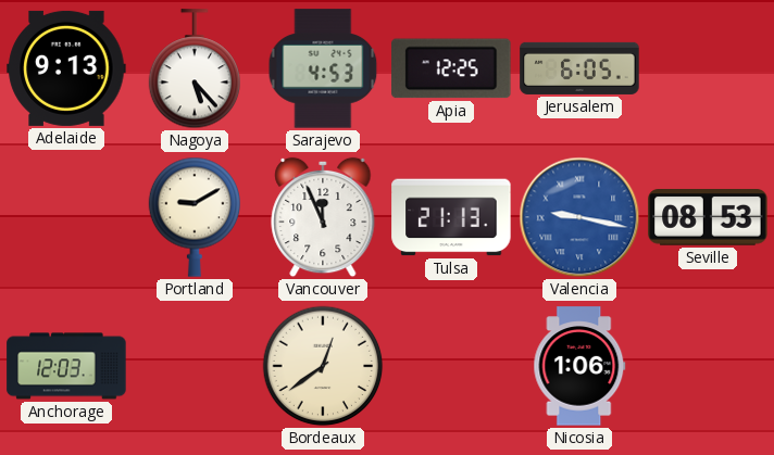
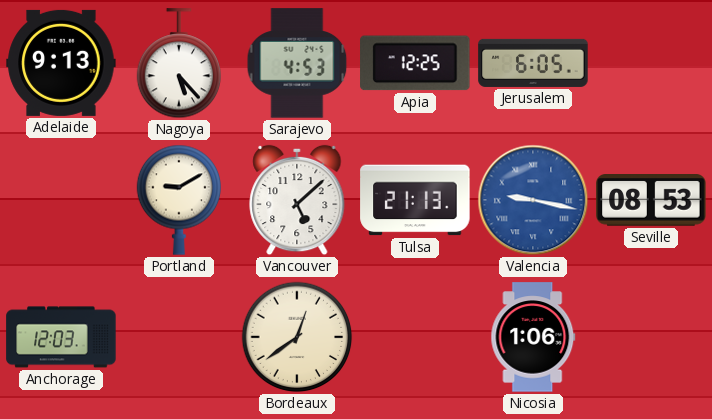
Vancouver: 11:56 -> 5:08 (297, 200)
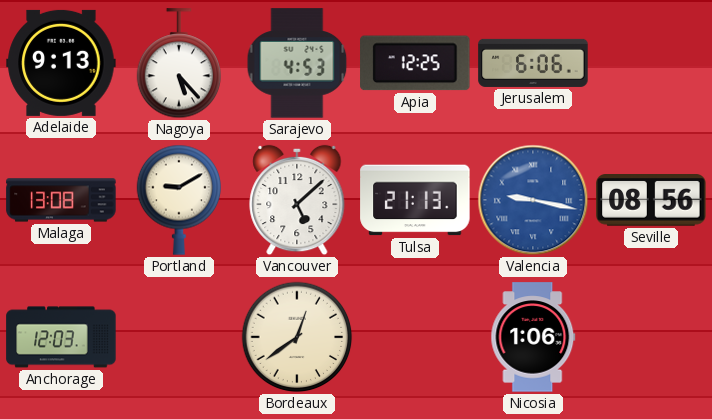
Jerusalem: 6:05 -> 6:06 (533, 63)
Malaga: none -> 13:08 (61, 200)
Seville: 08:53 -> 08:56 (651, 201)
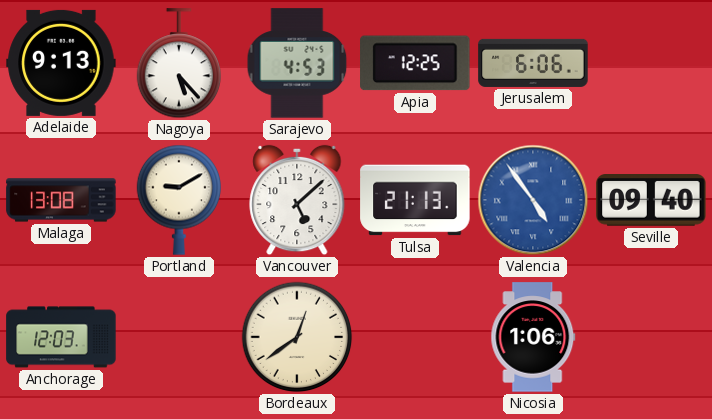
Valencia: 9:17 -> 4:54 (533, 200)
Seville: 08:56 -> 09:40 (651, 201)
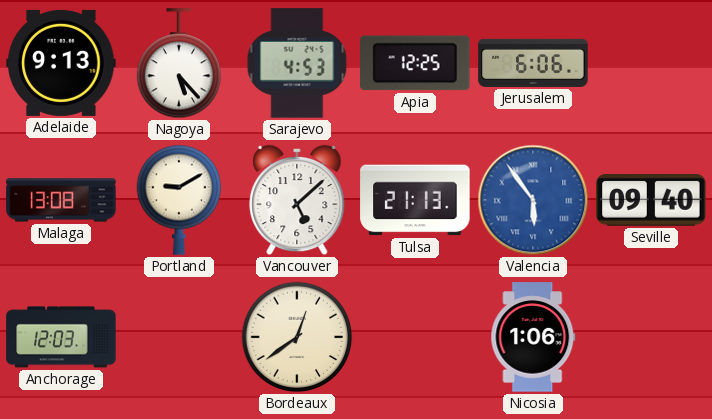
Valencia: 4:54 -> 5:54 (533, 200)
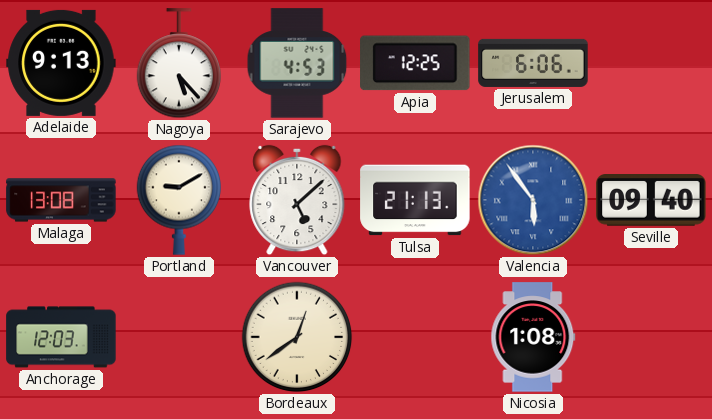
Nicosia: 1:06 -> 1:08 (533, 337)
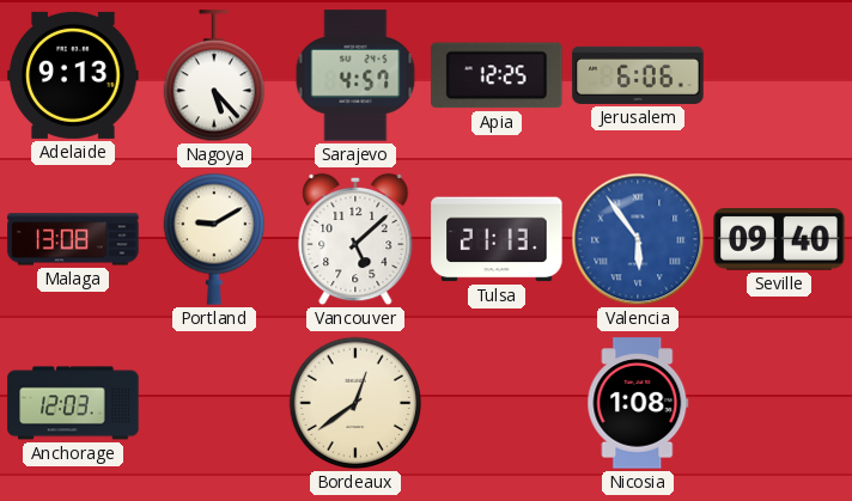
Sarajevo: 4:53 -> 4:57 (355, 75)
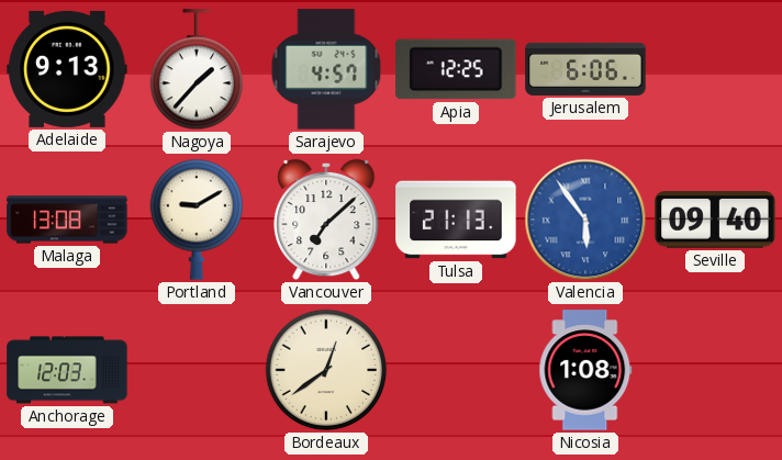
Nagoya: 5:23 -> 1:37 (197, 70)
Vancouver: 5:08 -> 7:08 (326, 220)
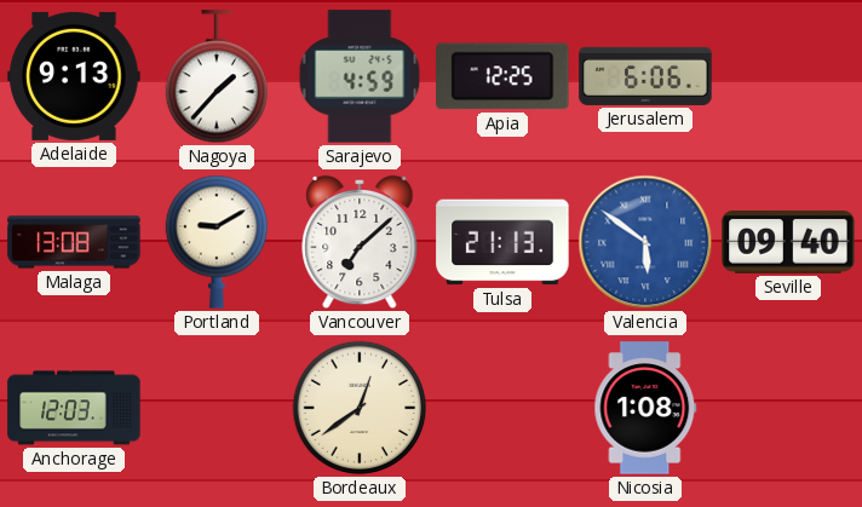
Sarajevo: 4:57 -> 4:59 (360, 76)
Valencia: 5:54 -> 5:51 (645, 242)
